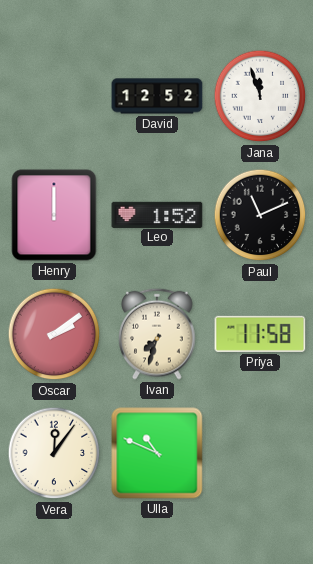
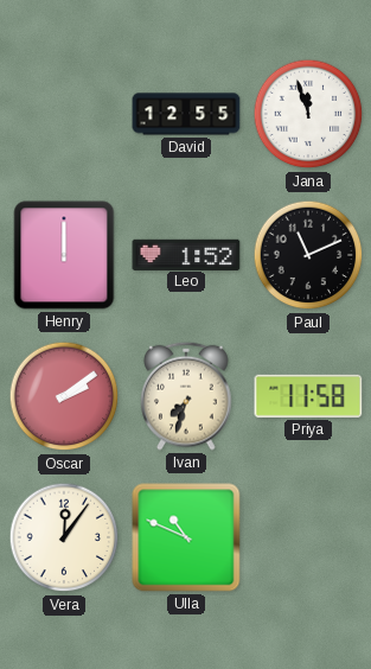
David: 12:52 -> 12:55 (186, 114)
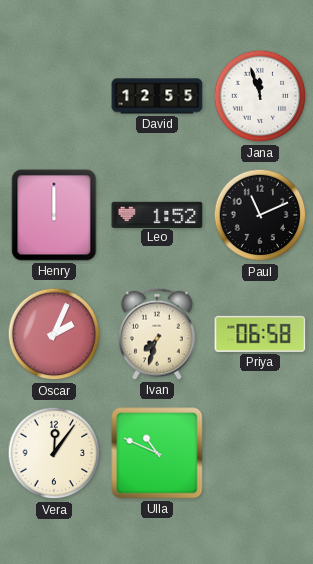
Oscar: 2:09 -> 2:04 (54, 334)
Priya: 11:58 -> 06:58 (260, 334)
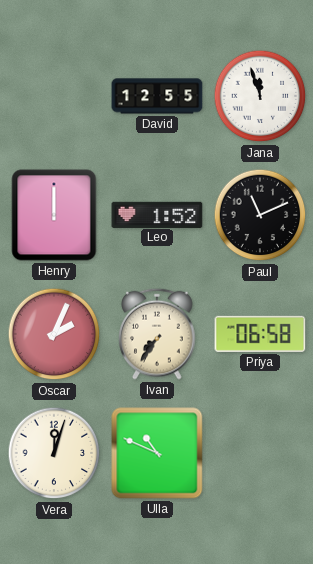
Ivan: 7:33 -> 7:36 (157, 334)
Vera: 12:06 -> 12:03 (54, 453)
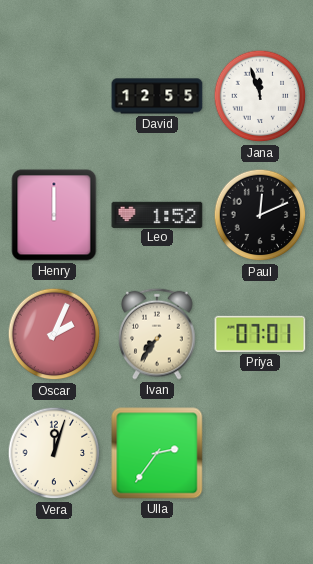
Paul: 11:11 -> 12:11 (260, 215)
Priya: 06:58 -> 07:01 (260, 334)
Ulla: 10:49 -> 2:36 (157, 453)
